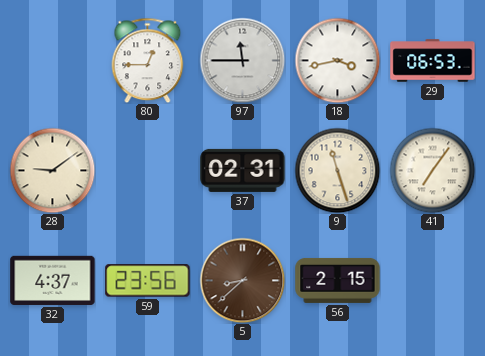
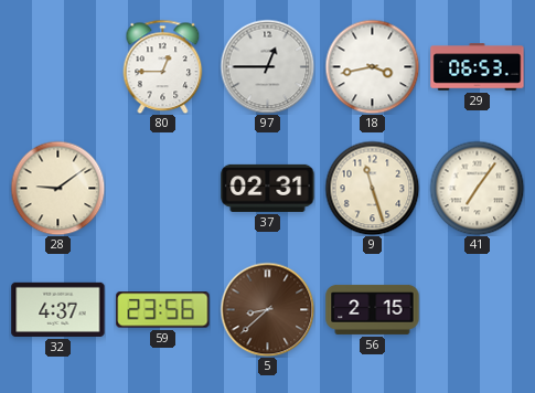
97: 11:45 -> 12:45 (267, 66)
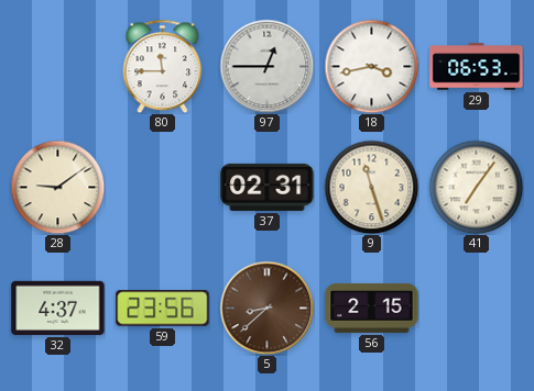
80: 12:45 -> 11:45 (163, 66)
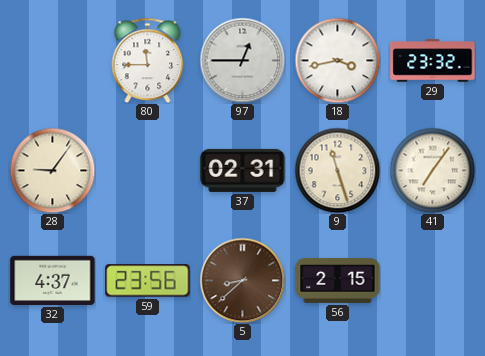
29: 06:53 -> 23:32 (433, 61)
28: 9:09 -> 9:06 (52, 170)
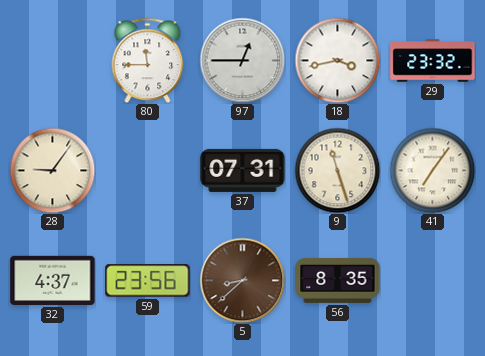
37: 02:31 -> 07:31 (243, 170)
56: 2:15 -> 8:35 (338, 280)
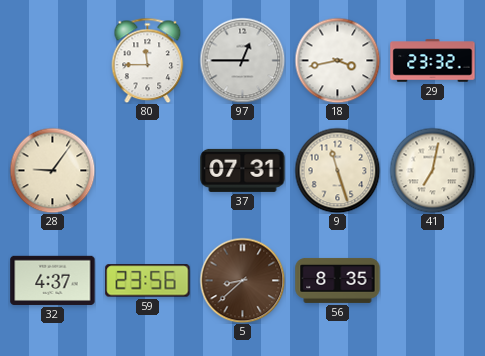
41: 7:06 -> 7:02 (432, 170)
